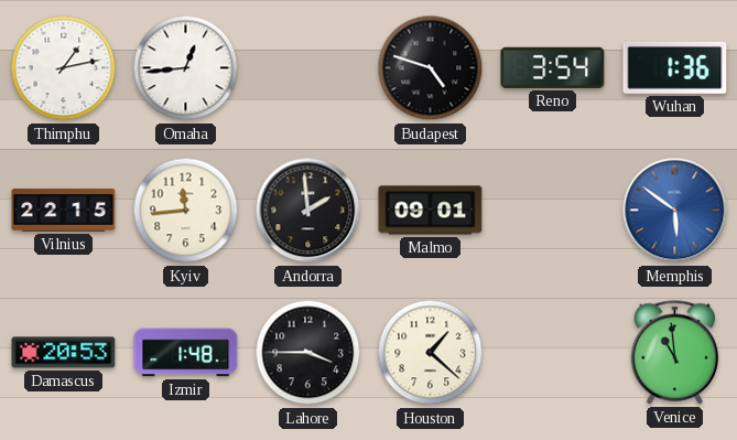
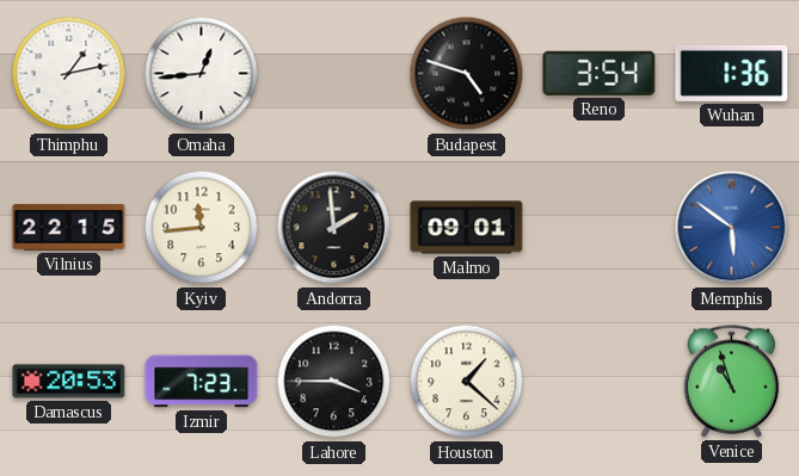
Izmir: 1:48 -> 7:23 (202, 382)
Venice: 10:59 -> 10:57 (732, 382)
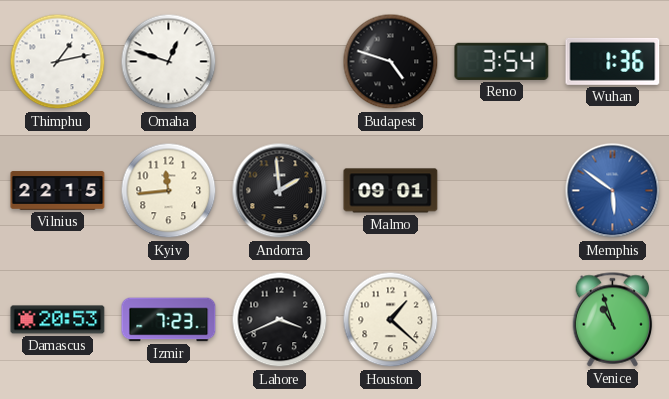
Omaha: 12:44 -> 12:48 (169, 62)
Lahore: 3:45 -> 3:41 (280, 320)
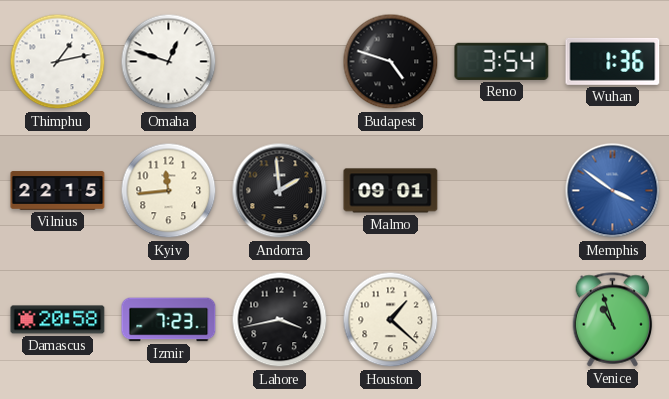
Memphis: 5:51 -> 3:51 (613, 191)
Damascus: 20:53 -> 20:58 (58, 320)
Lahore: 3:41 -> 3:43 (280, 320)
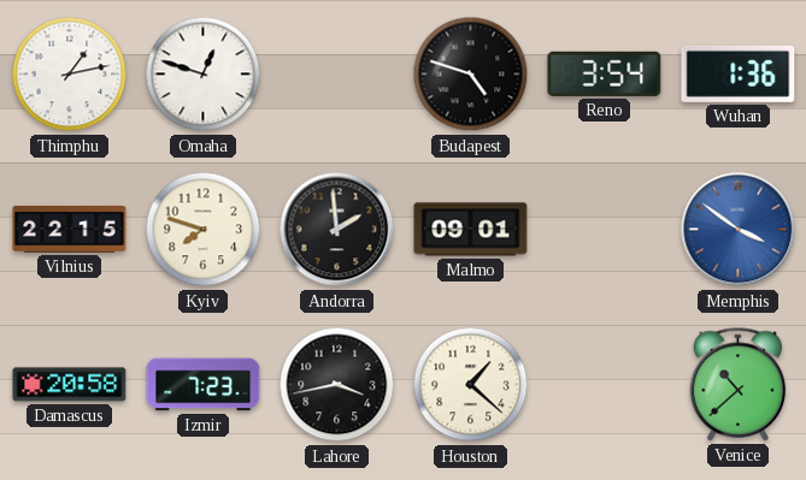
Kyiv: 11:44 -> 7:48 (204, 230)
Venice: 10:57 -> 10:38 (739, 385)
